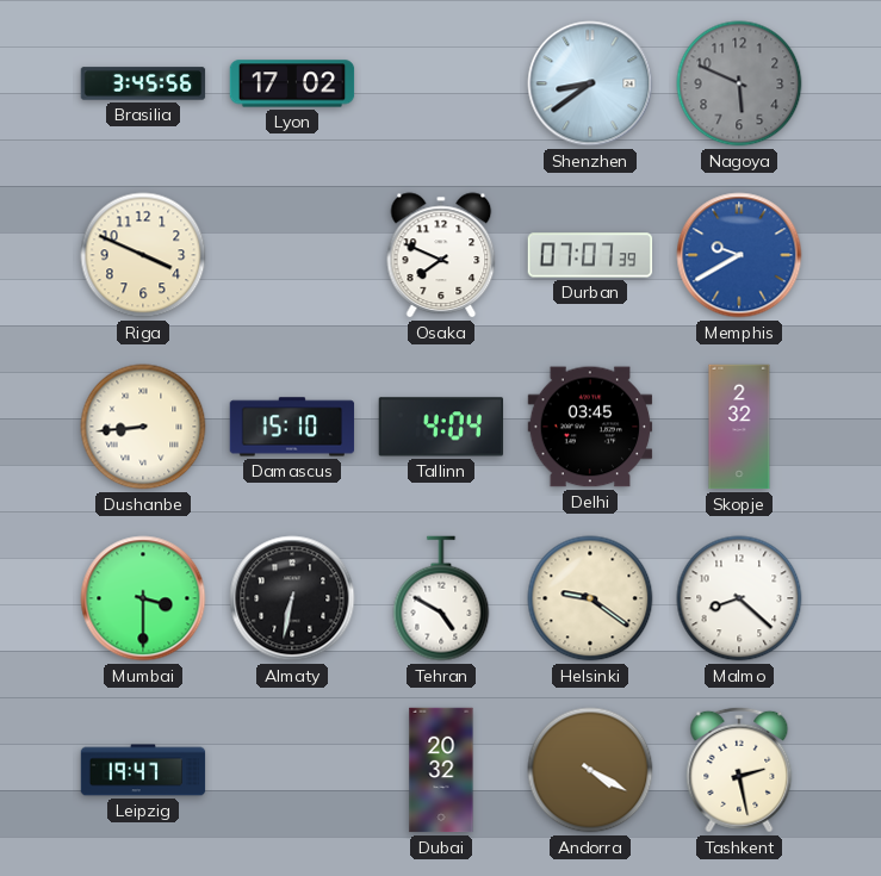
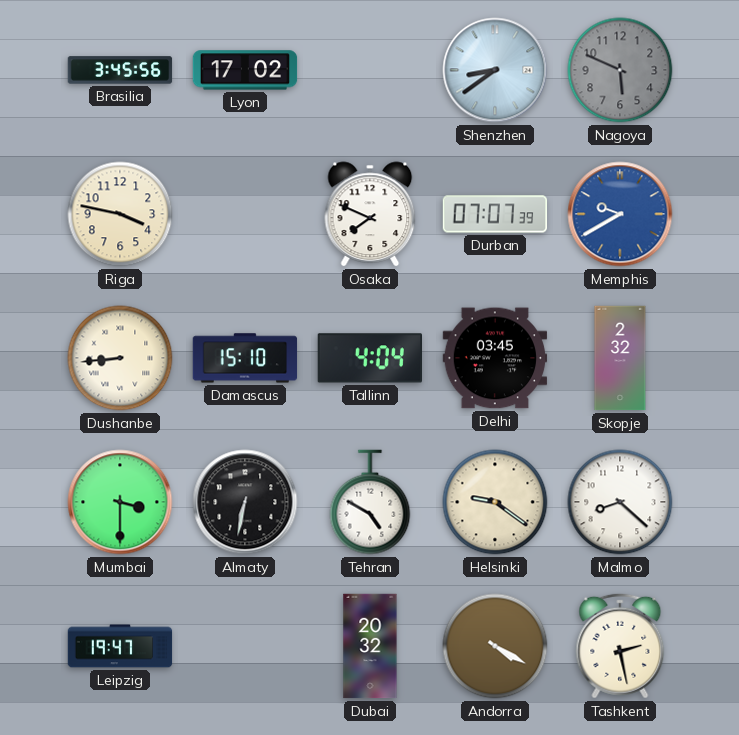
Riga: 3:49 -> 3:47 (120, 214)
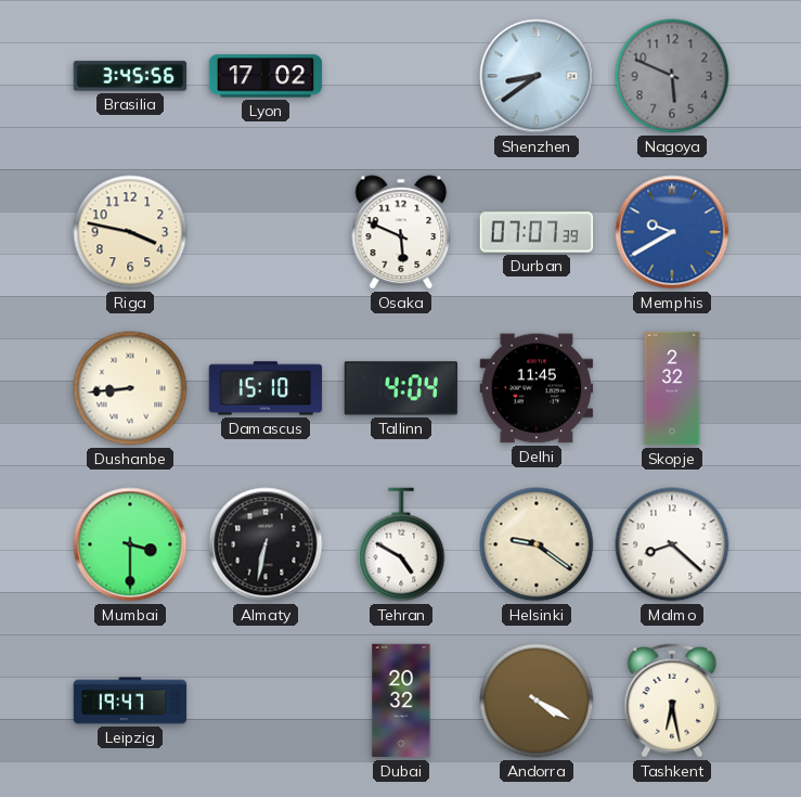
Osaka: 7:49 -> 5:49 (401, 232)
Delhi: 03:45 -> 11:45 (537, 388)
Tashkent: 2:28 -> 6:28 (672, 700)
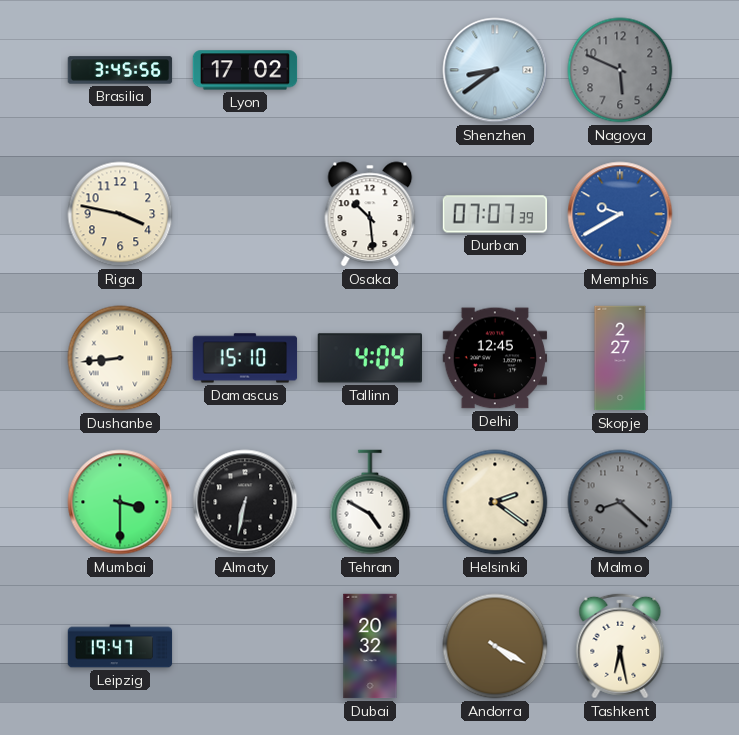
Osaka: 5:49 -> 10:29 (370, 214)
Delhi: 11:45 -> 12:45 (495, 358)
Skopje: 2:32 -> 2:27 (620, 358)
Helsinki: 9:21 -> 2:21 (495, 502)
Malmo dial: white -> grey (620, 502)
